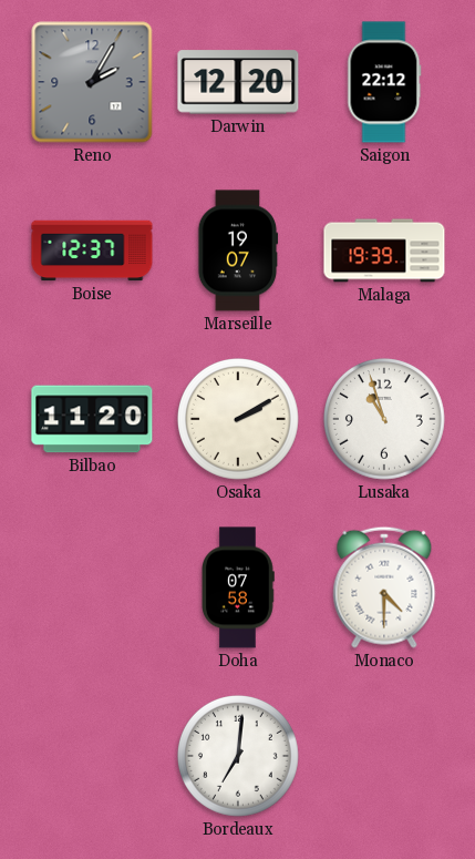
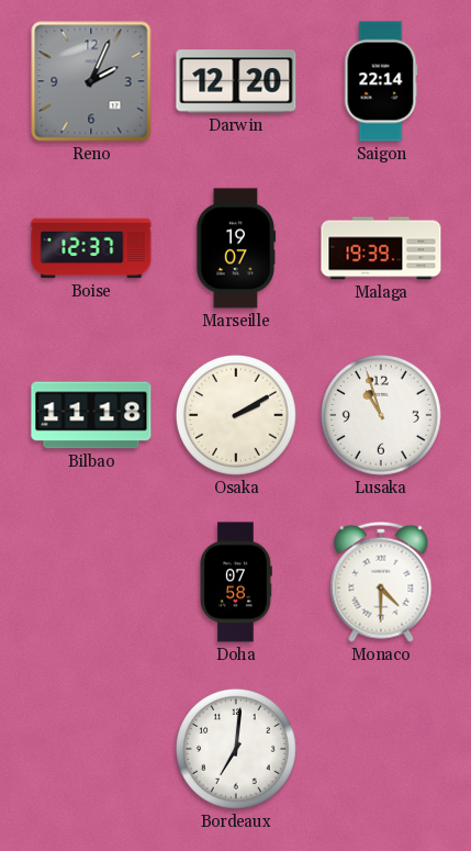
Reno: 2:05 -> 2:04 (91, 81)
Saigon: 22:12 -> 22:14 (381, 81)
Bilbao: 11:20 -> 11:18 (91, 415)
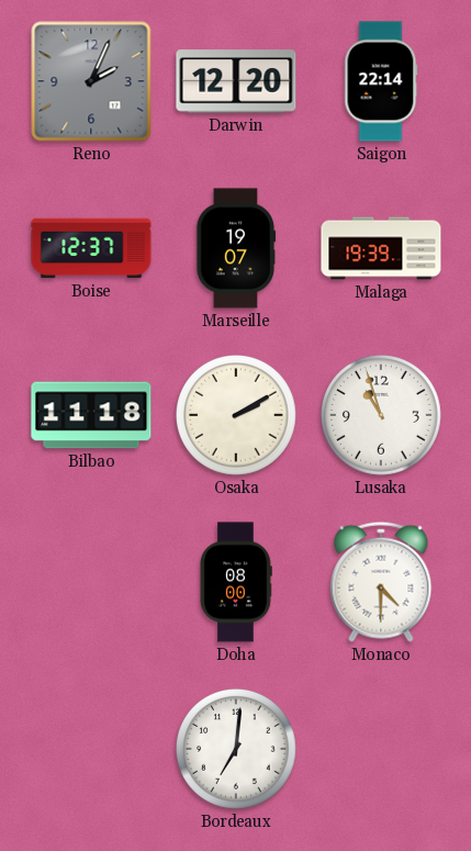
Doha: 07:58 -> 08:00 (236, 582)
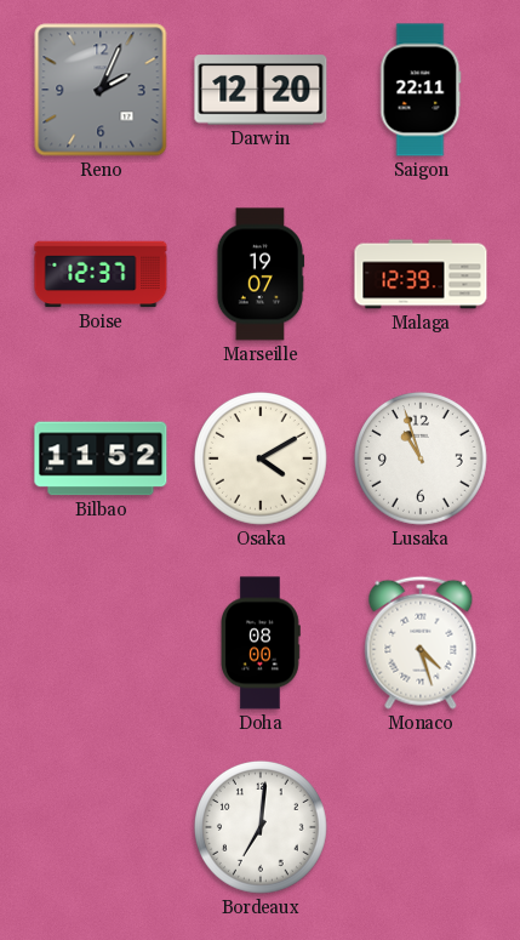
Saigon: 22:14 -> 22:11 (421, 90)
Malaga: 19:39 -> 12:39 (421, 274)
Bilbao: 11:18 -> 11:52 (101, 458)
Osaka: 2:10 -> 4:10 (261, 458)
Monaco: 4:30 -> 4:27 (421, 643)
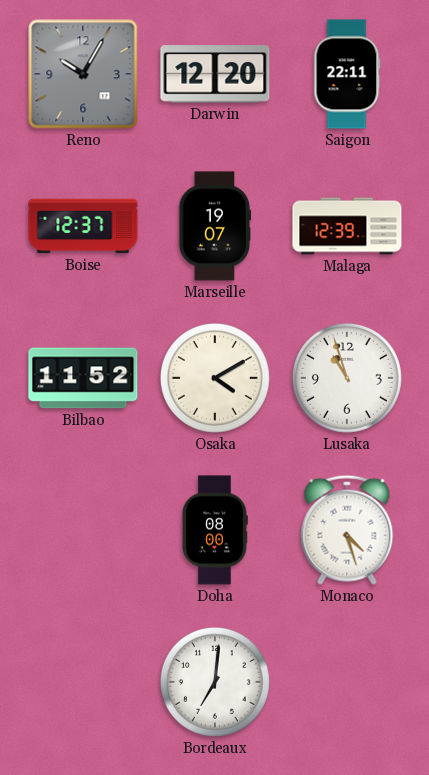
Reno: 2:04 -> 10:05 (83, 74)
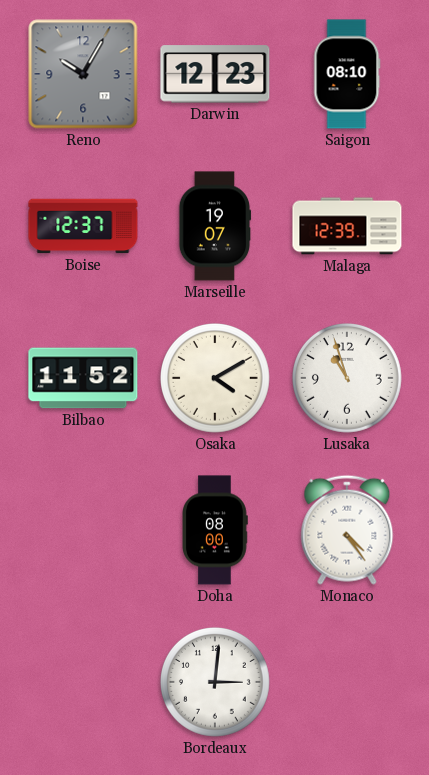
Darwin: 12:20 -> 12:23 (215, 74)
Saigon: 22:11 -> 08:10 (347, 74)
Monaco: 4:27 -> 4:24 (347, 530)
Bordeaux: 7:01 -> 3:01 (215, 682)
